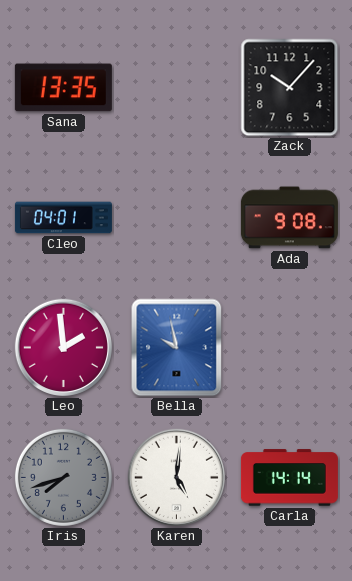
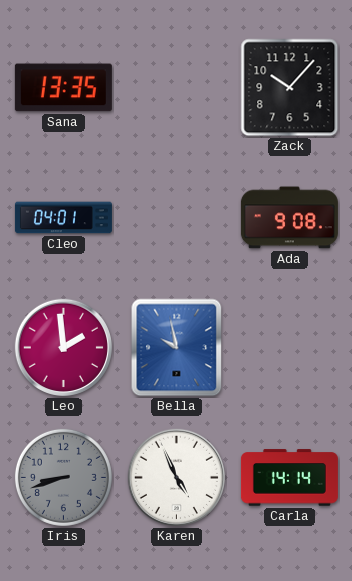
Iris: 7:42 -> 8:42 (63, 477)
Karen: 5:01 -> 4:56 (176, 477)
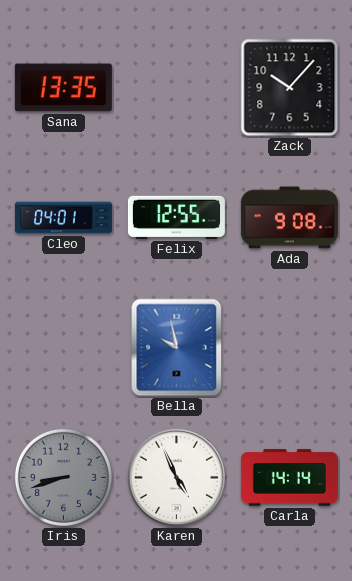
Felix: none -> 12:55 (176, 217)
Leo: 1:59 -> none (63, 347)
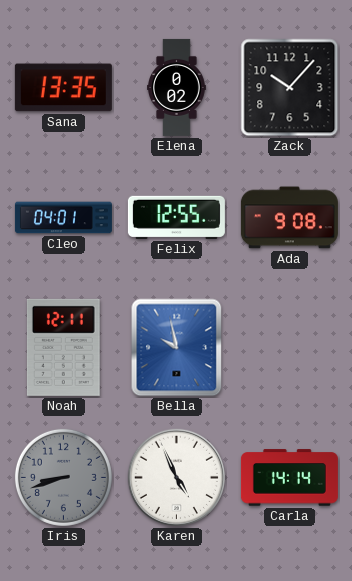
Elena: none -> 0:02 (177, 87)
Noah: none -> 12:11 (63, 347)
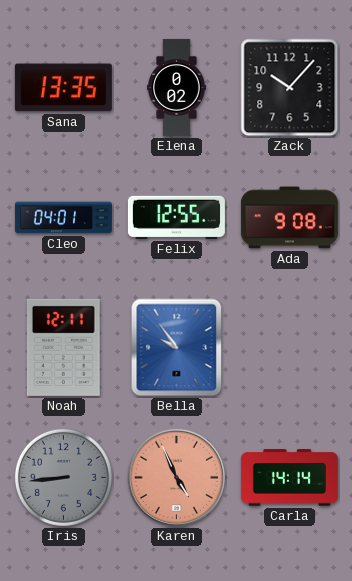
Bella: 9:58 -> 9:54 (177, 348)
Iris: 8:42 -> 8:44 (63, 477)
Karen dial: white -> salmon (176, 477)
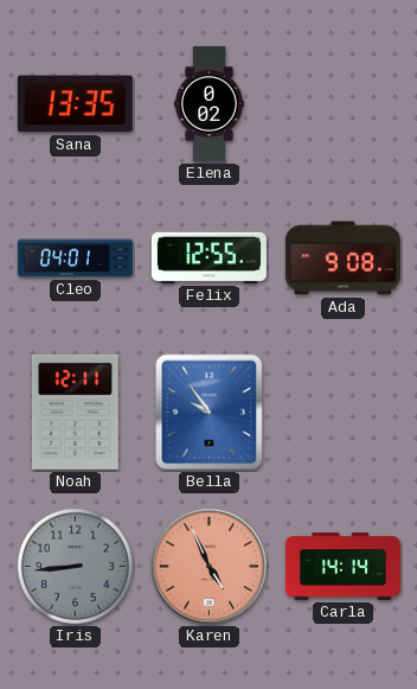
Zack: 10:07 -> none (290, 88)
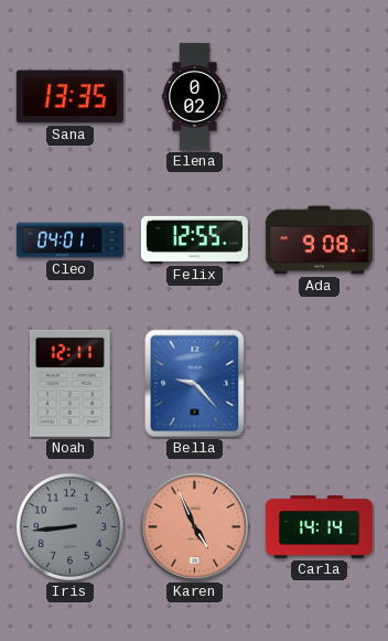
Bella: 9:54 -> 9:23 (195, 384)
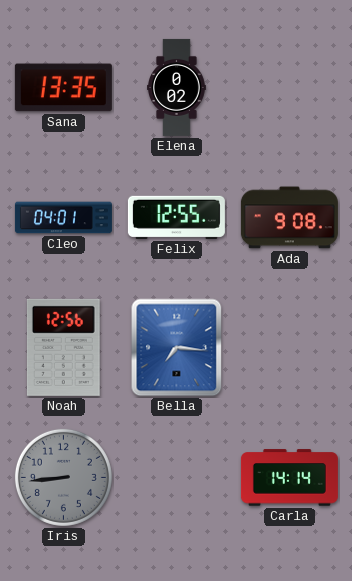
Noah: 12:11 -> 12:56 (63, 347)
Bella: 9:23 -> 7:16 (177, 348)
Karen: 4:56 -> none (194, 526)
